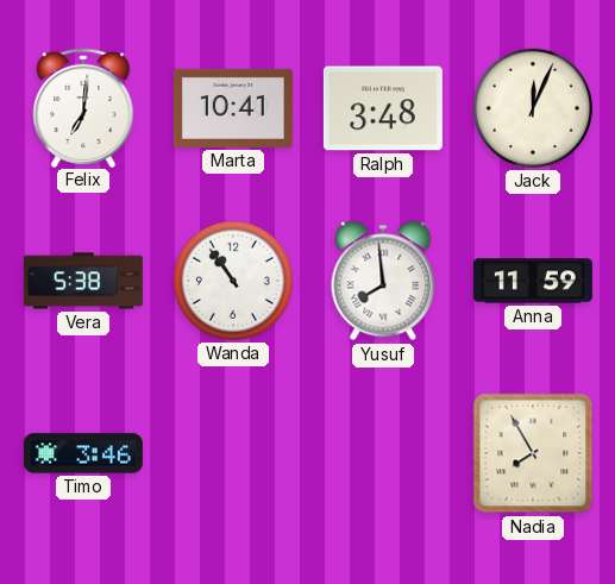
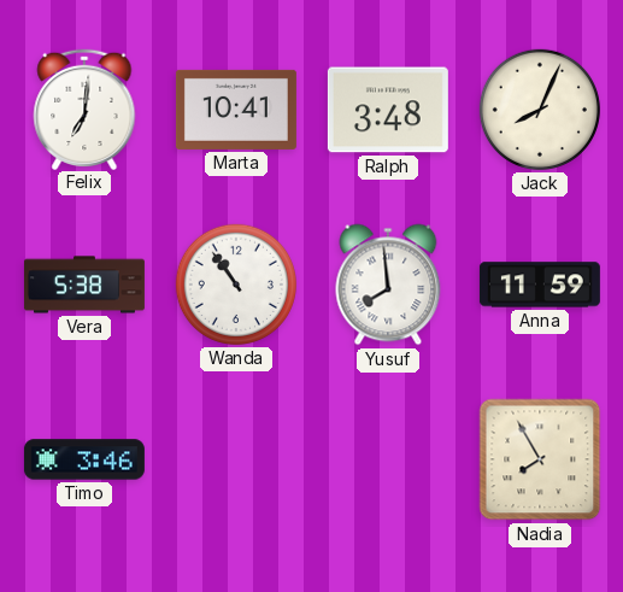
Jack: 12:04 -> 8:04 (540, 110)
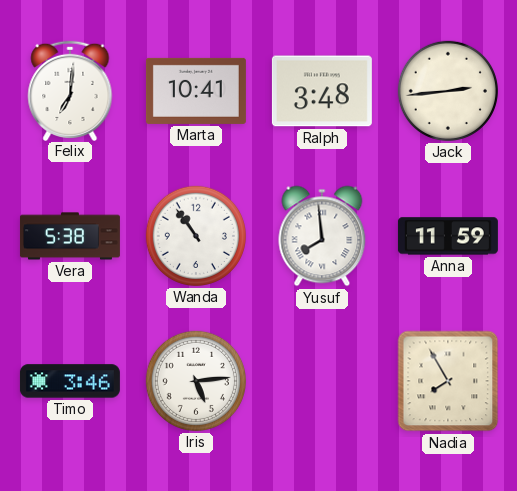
Jack: 8:04 -> 2:44 (448, 91)
Iris: none -> 5:14 (196, 381)
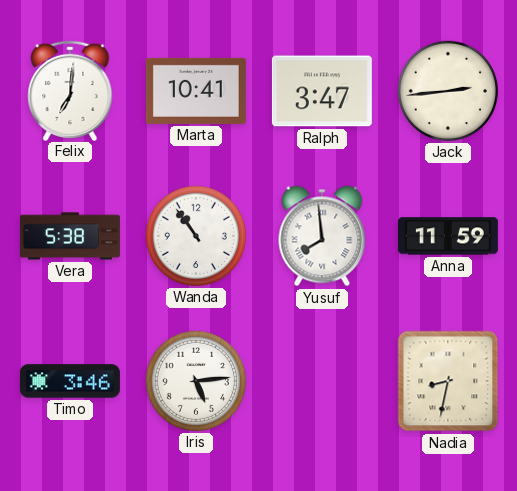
Ralph: 3:48 -> 3:47 (322, 91)
Nadia: 7:55 -> 8:32 (448, 381)
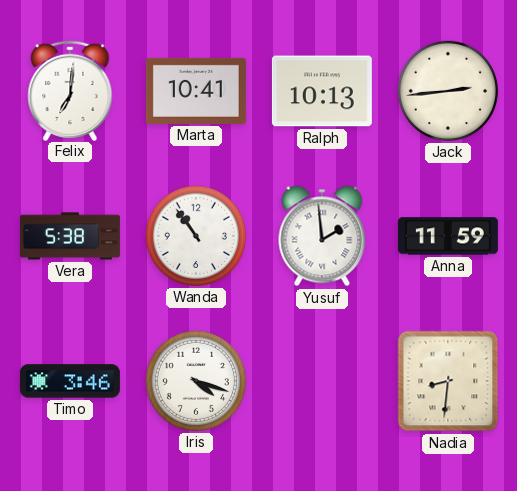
Ralph: 3:47 -> 10:13 (322, 91)
Yusuf: 7:59 -> 1:59 (322, 236)
Iris: 5:14 -> 4:18 (196, 381)
Nadia: 8:32 -> 8:31 (448, 381)
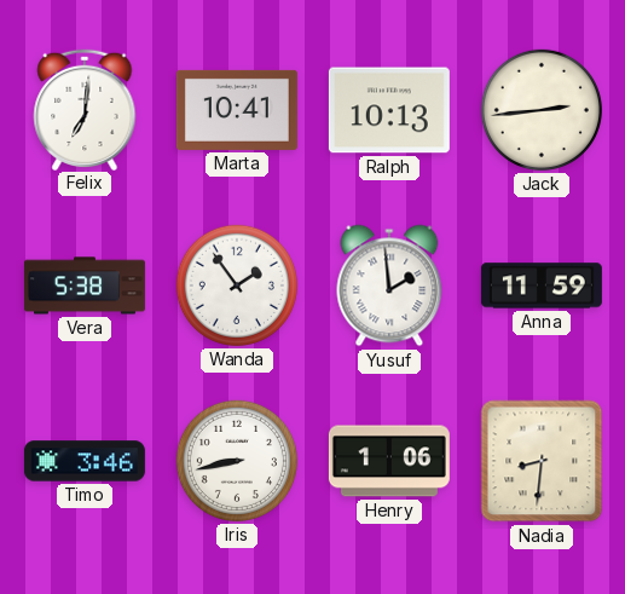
Wanda: 10:54 -> 1:54 (237, 286)
Iris: 4:18 -> 8:43 (237, 461)
Henry: none -> 1:06 (389, 461)
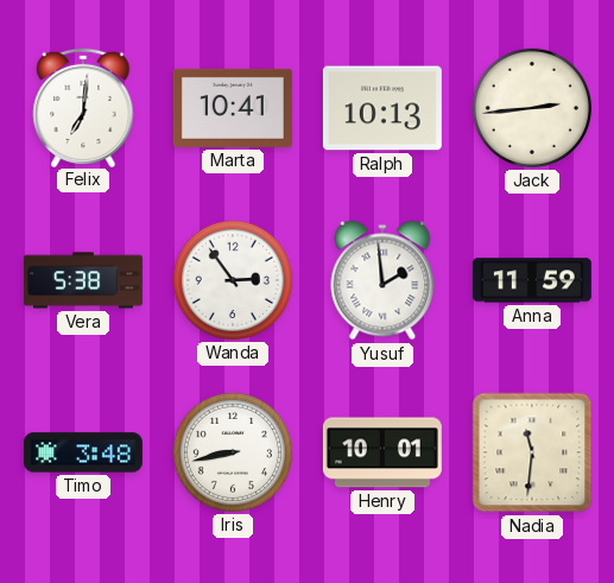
Wanda: 1:54 -> 2:54 (233, 280)
Timo: 3:46 -> 3:48 (83, 452)
Henry: 1:06 -> 10:01 (382, 452)
Nadia: 8:31 -> 11:31 (532, 452)
